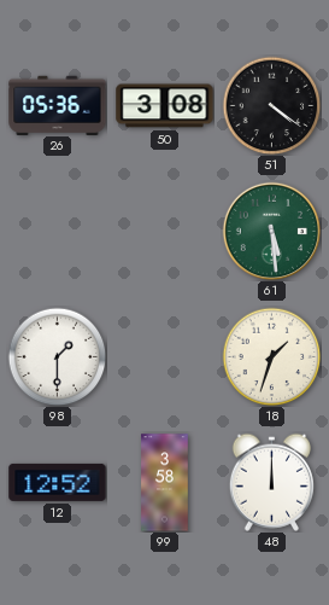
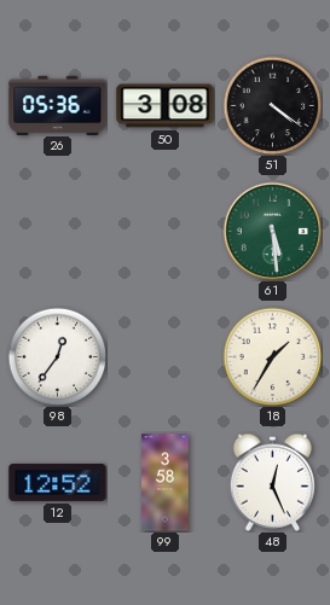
98: 1:30 -> 12:36 (57, 356)
18: 1:33 -> 1:35 (272, 356)
48: 12:00 -> 12:26 (272, 482)
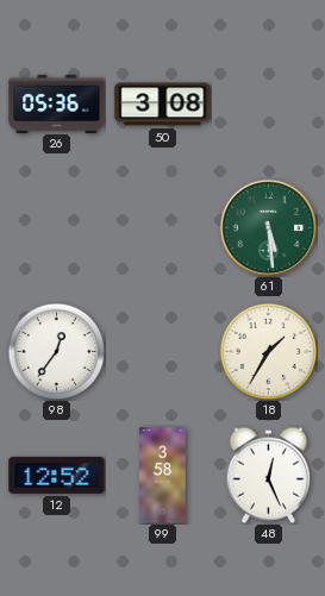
51: 4:21 -> none (272, 105)
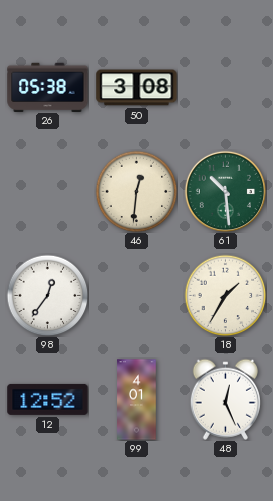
26: 05:36 -> 05:38 (48, 87)
46: none -> 12:31 (136, 191)
61: 5:29 -> 10:29 (225, 191)
99: 3:58 -> 4:01 (137, 400)
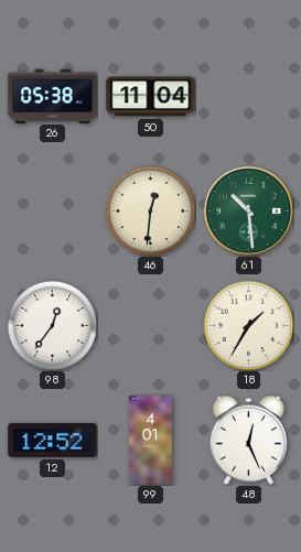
50: 3:08 -> 11:04 (151, 97)
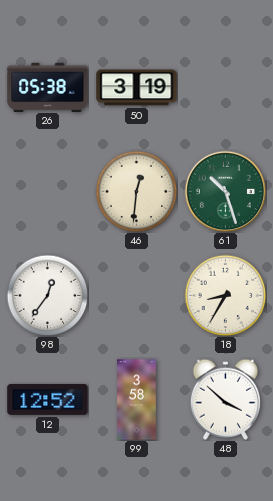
50: 11:04 -> 3:19 (137, 88)
61: 10:29 -> 10:27 (225, 191)
18: 1:35 -> 8:35 (225, 295)
99: 4:01 -> 3:58 (137, 400)
48: 12:26 -> 3:52 (225, 399)
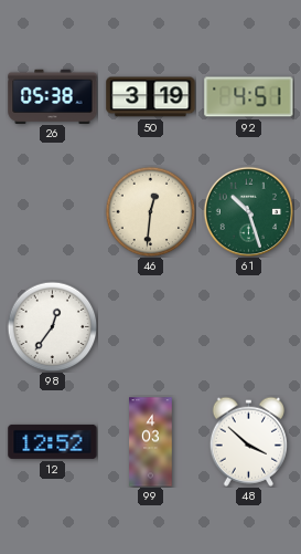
92: none -> 4:51 (249, 97)
18: 8:35 -> none (225, 295)
99: 3:58 -> 4:03 (151, 442)
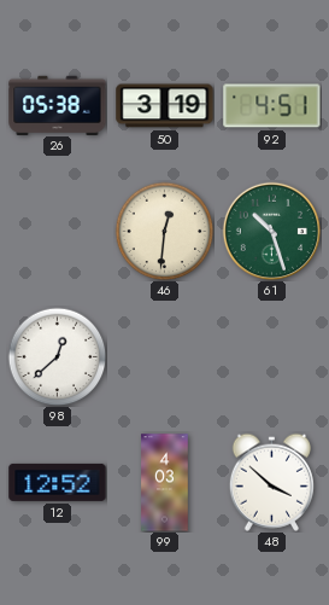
98: 12:36 -> 12:38 (57, 356)
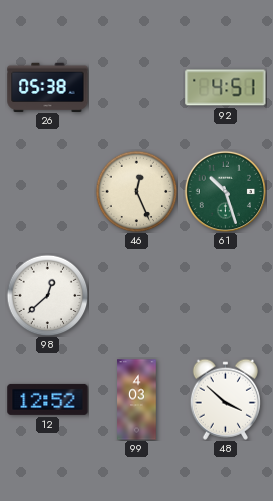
50: 3:19 -> none (165, 106)
46: 12:31 -> 12:26 (136, 191)
